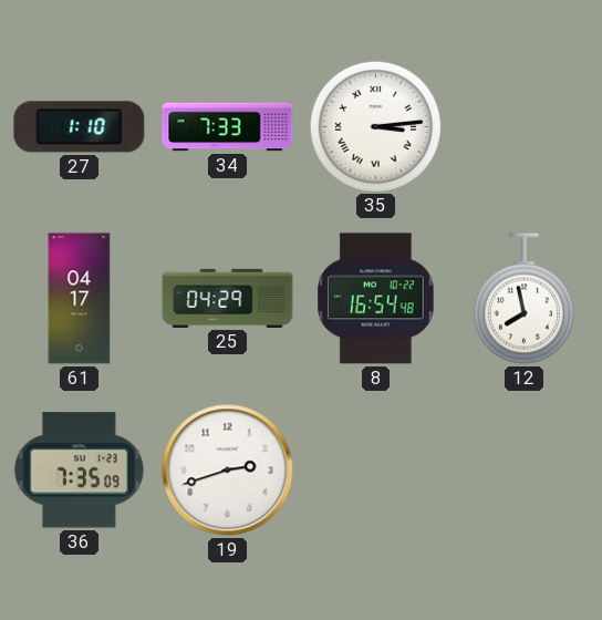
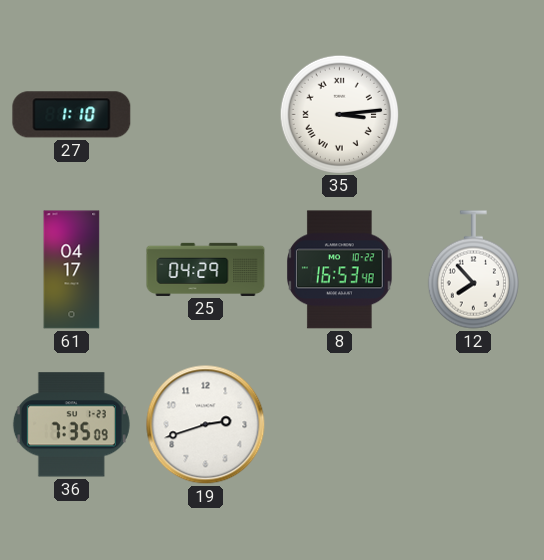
34: 7:33 -> none (228, 127)
8: 16:54 -> 16:53 (340, 270)
12: 7:58 -> 7:53 (473, 270)
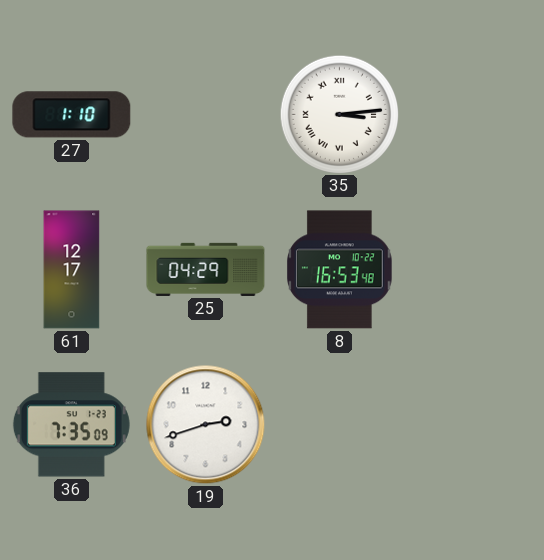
61: 04:17 -> 12:17 (72, 270)
12: 7:53 -> none (473, 270)
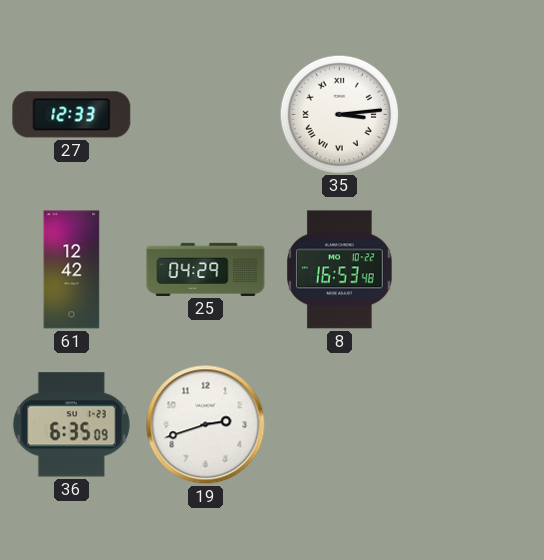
27: 1:10 -> 12:33 (72, 115)
61: 12:17 -> 12:42 (72, 270)
36: 7:35 -> 6:35 (71, 425)
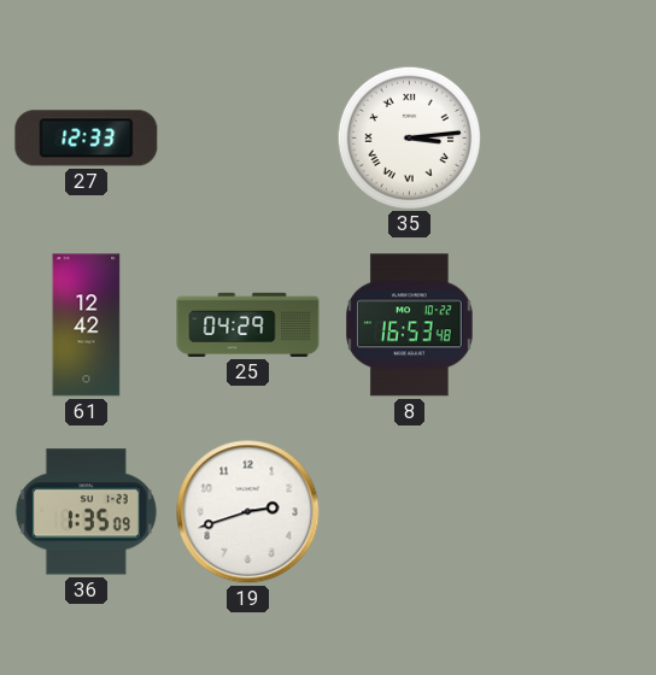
36: 6:35 -> 1:35 (86, 512)
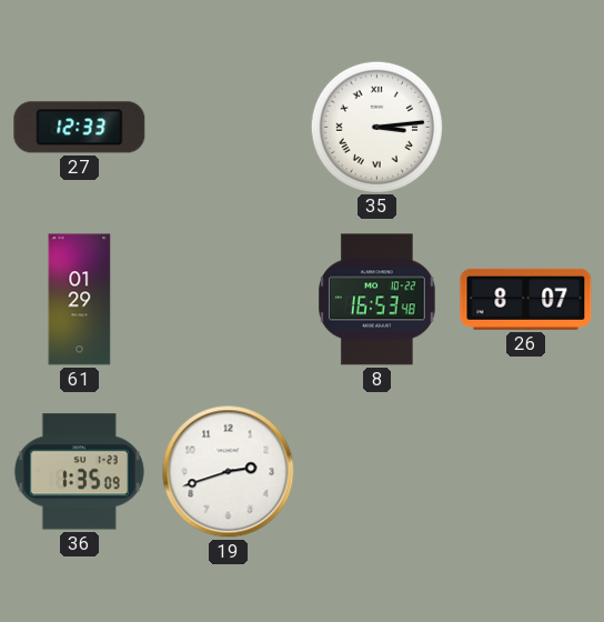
61: 12:42 -> 01:29 (80, 300)
25: 04:29 -> none (248, 324)
26: none -> 8:07 (526, 299)
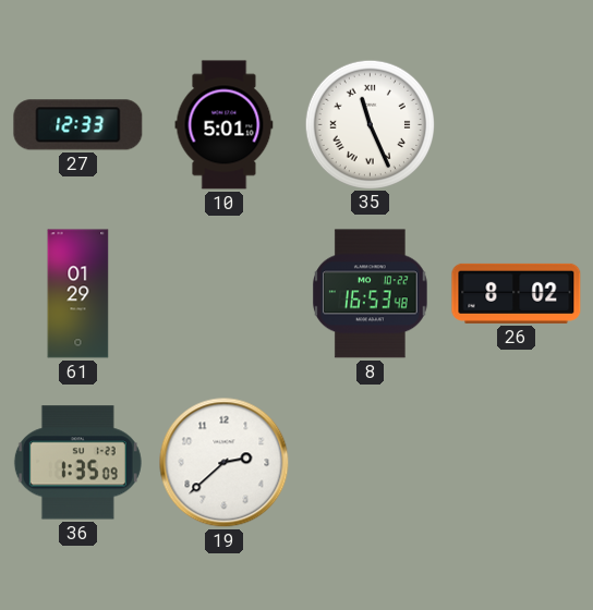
10: none -> 5:01 (225, 125)
35: 3:14 -> 11:26 (370, 124)
26: 8:07 -> 8:02 (517, 293)
19: 2:42 -> 2:38 (225, 463)
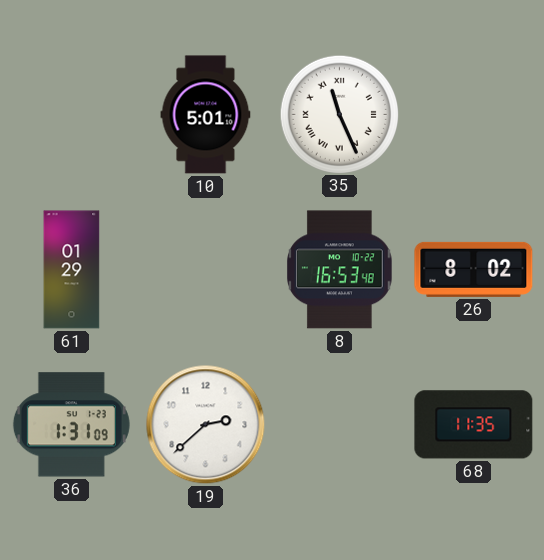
27: 12:33 -> none (78, 125)
36: 1:35 -> 1:31 (71, 425)
68: none -> 11:35 (474, 425)
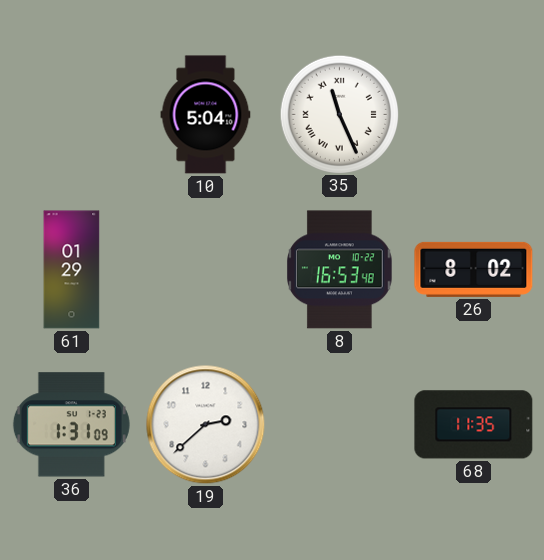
10: 5:01 -> 5:04 (206, 115)
